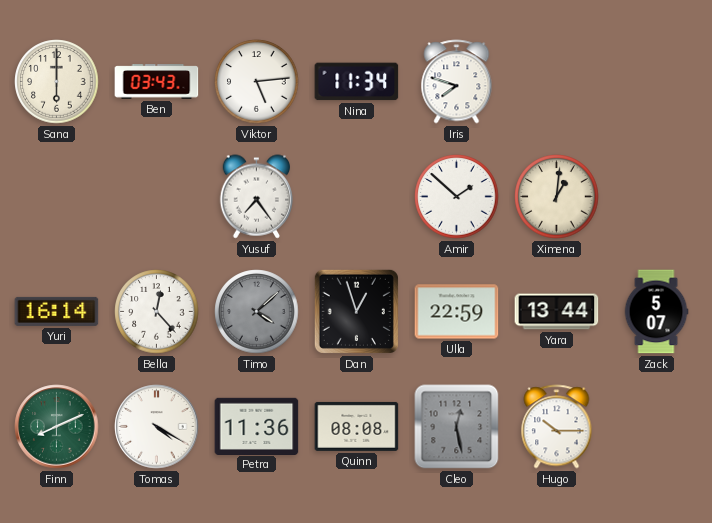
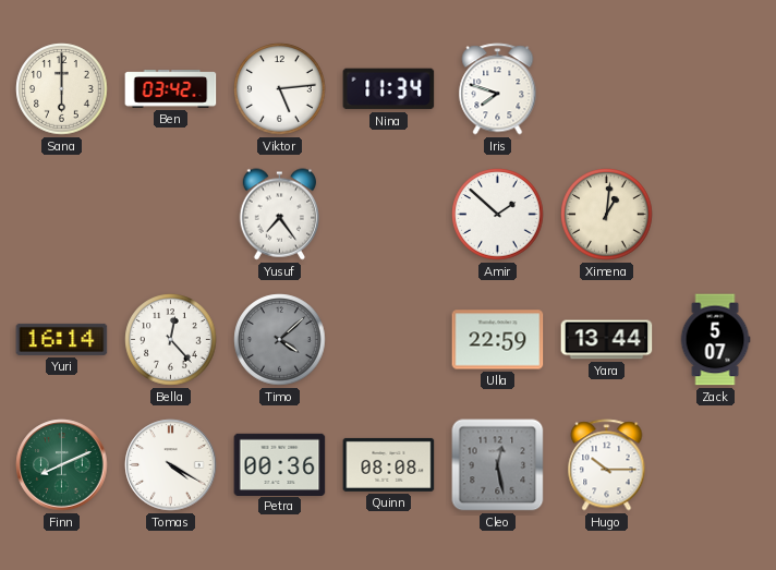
Ben: 03:43 -> 03:42 (171, 89)
Dan: 12:57 -> none (356, 311)
Petra: 11:36 -> 00:36 (280, 464)
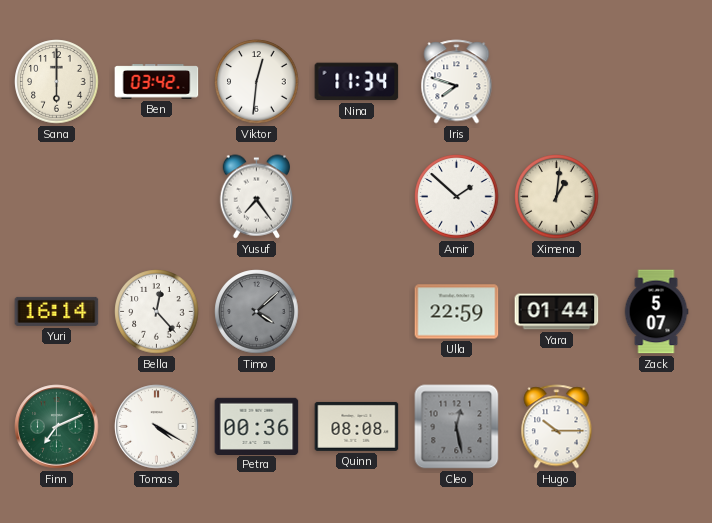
Viktor: 5:14 -> 12:31 (257, 82)
Yara: 13:44 -> 01:44 (557, 312)
Finn: 8:11 -> 7:11 (57, 427)
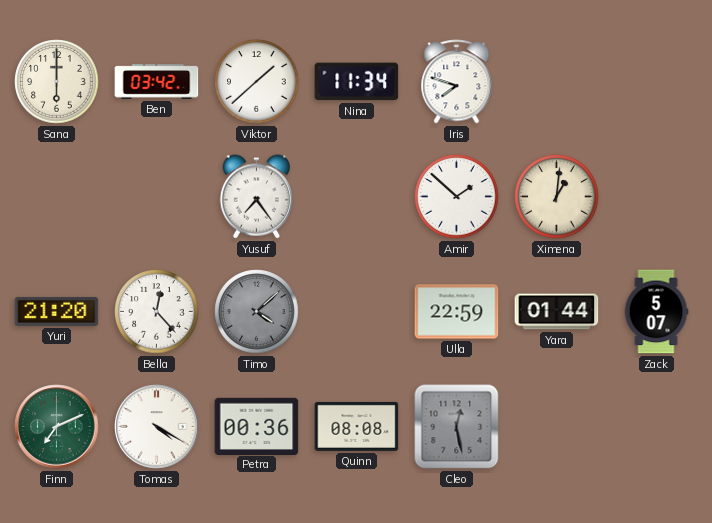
Viktor: 12:31 -> 1:38 (257, 82)
Yuri: 16:14 -> 21:20 (57, 311)
Hugo: 10:15 -> none (557, 427)
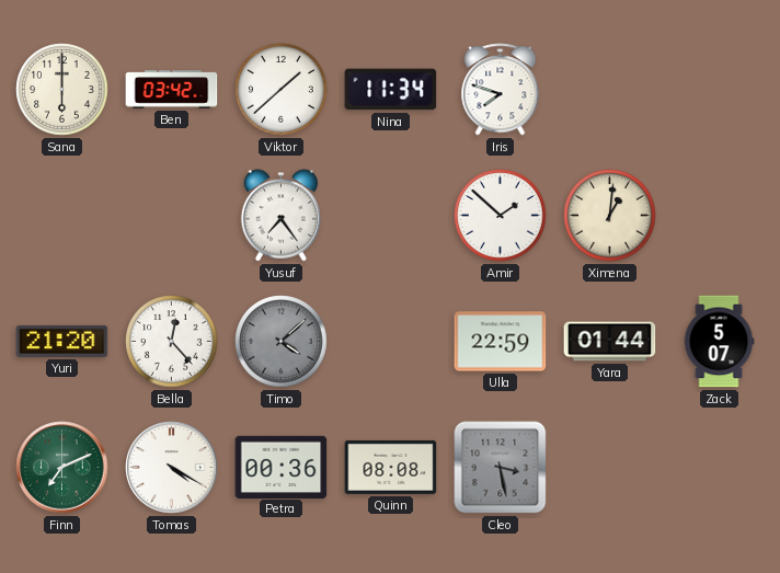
Cleo: 12:28 -> 3:28 (501, 468)
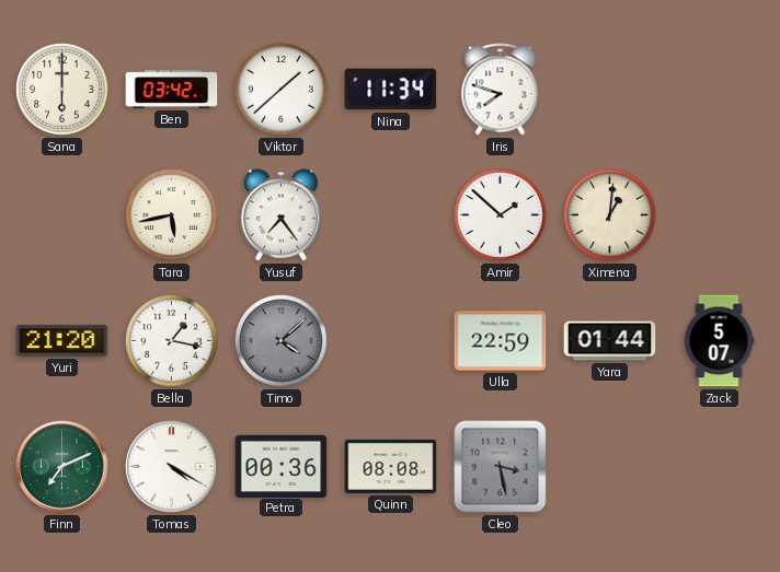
Tara: none -> 5:43 (172, 215)
Bella: 12:23 -> 1:17 (172, 341)
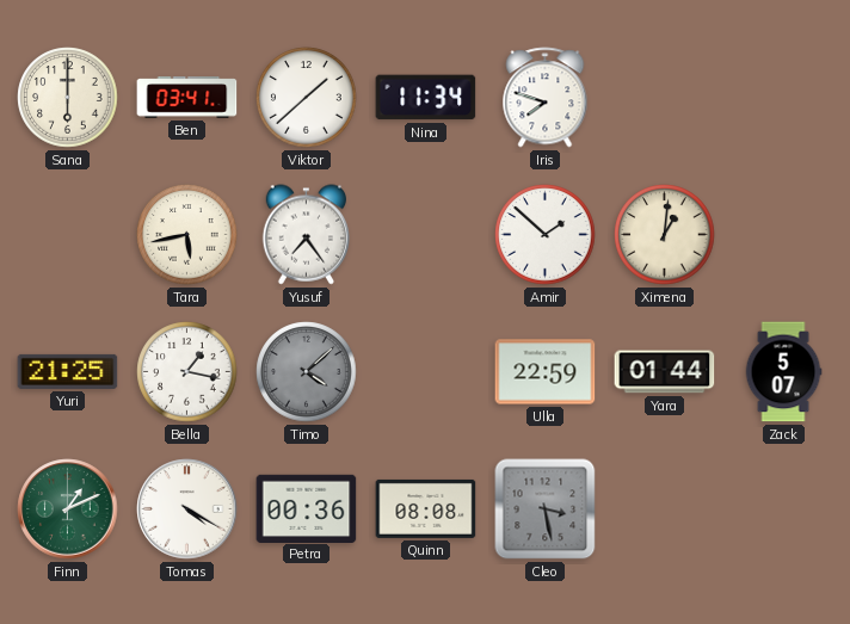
Ben: 03:42 -> 03:41 (187, 98)
Yuri: 21:20 -> 21:25 (68, 371)
Finn: 7:11 -> 1:11 (68, 509)
